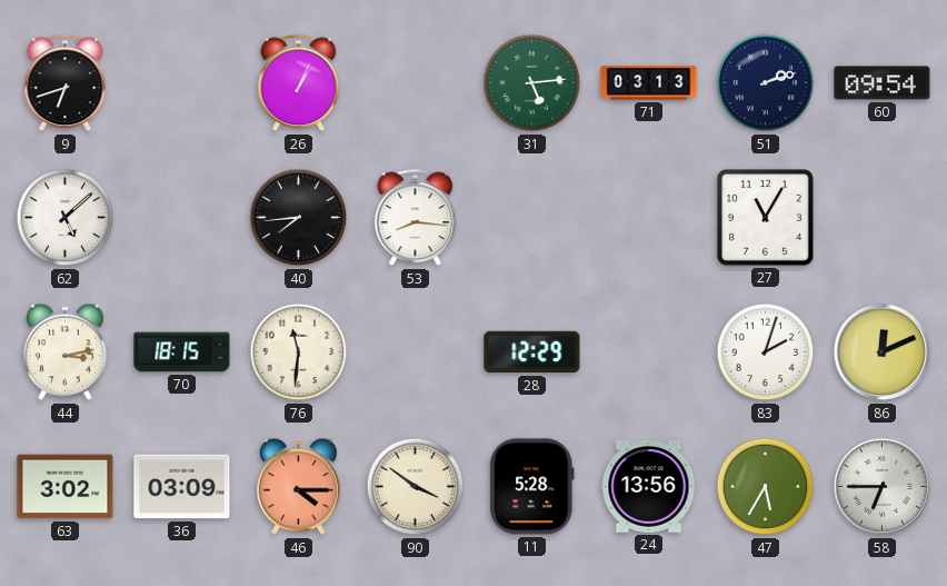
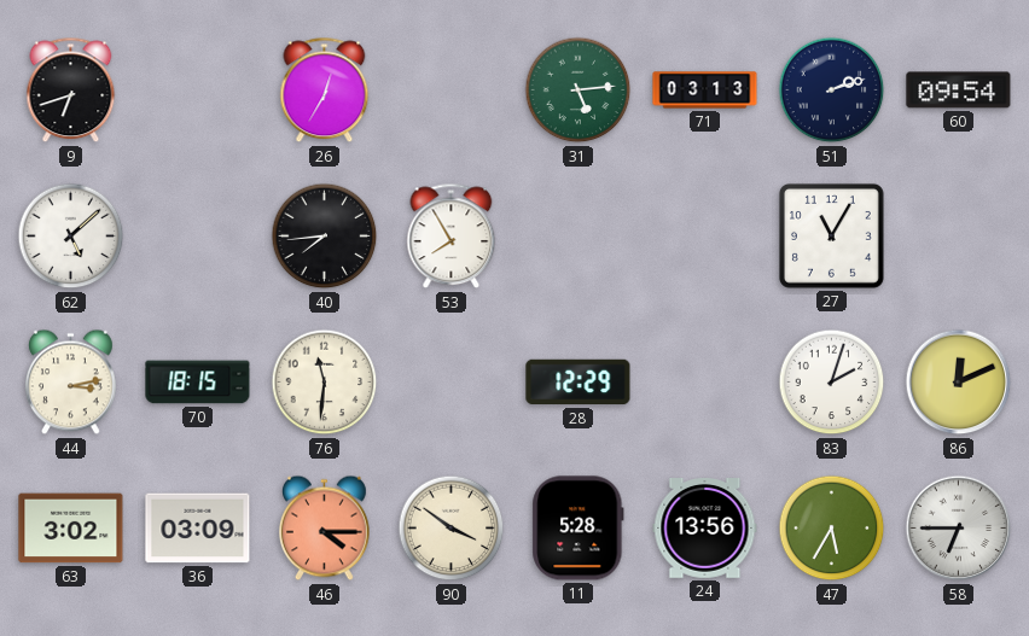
26: 1:04 -> 12:35 (325, 91)
53: 8:16 -> 7:55 (452, 237)
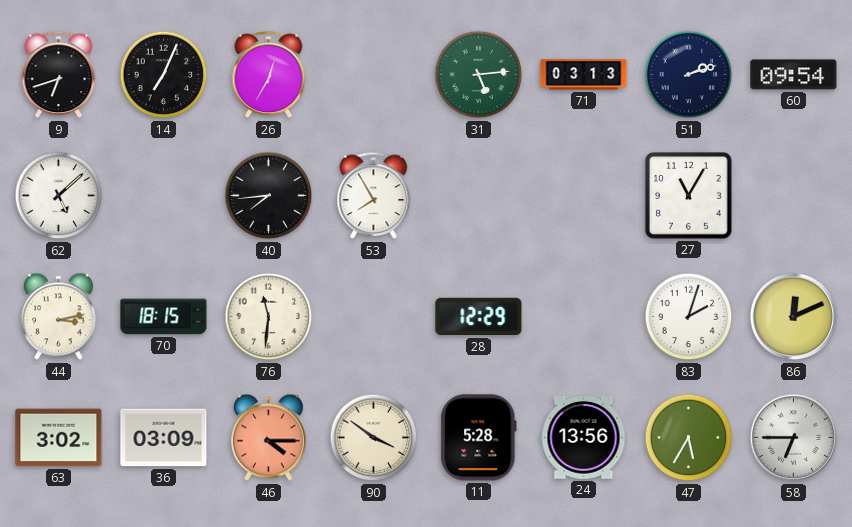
14: none -> 7:04 (164, 75)
